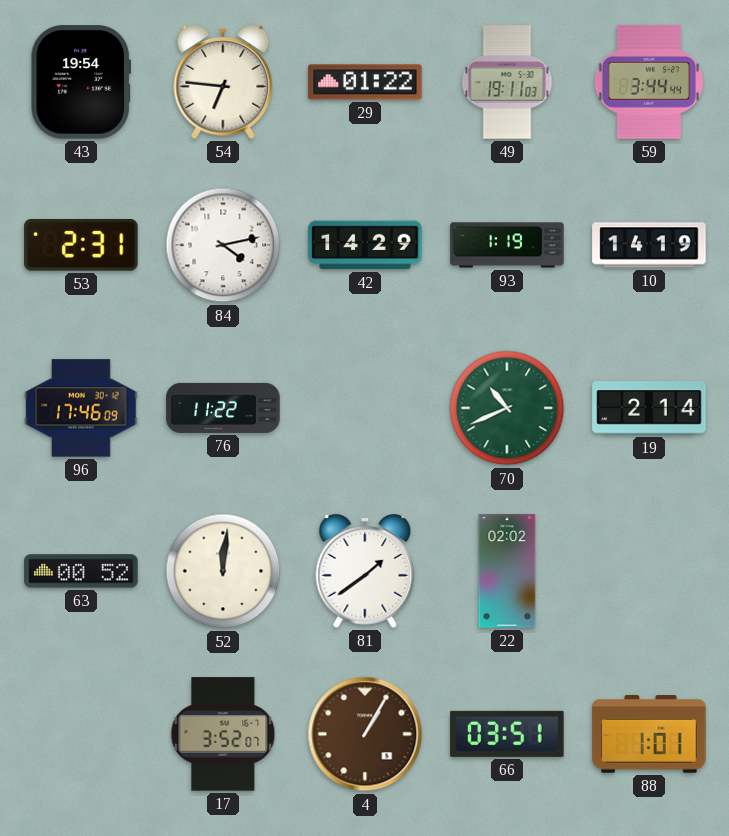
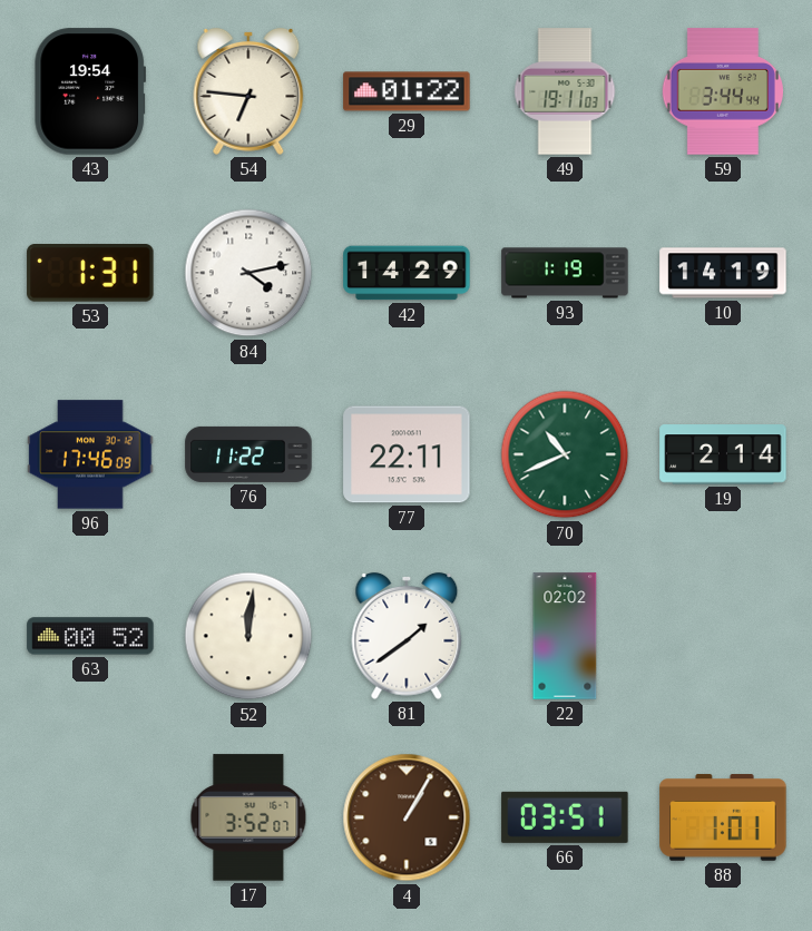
53: 2:31 -> 1:31 (90, 274)
77: none -> 22:11 (407, 454)
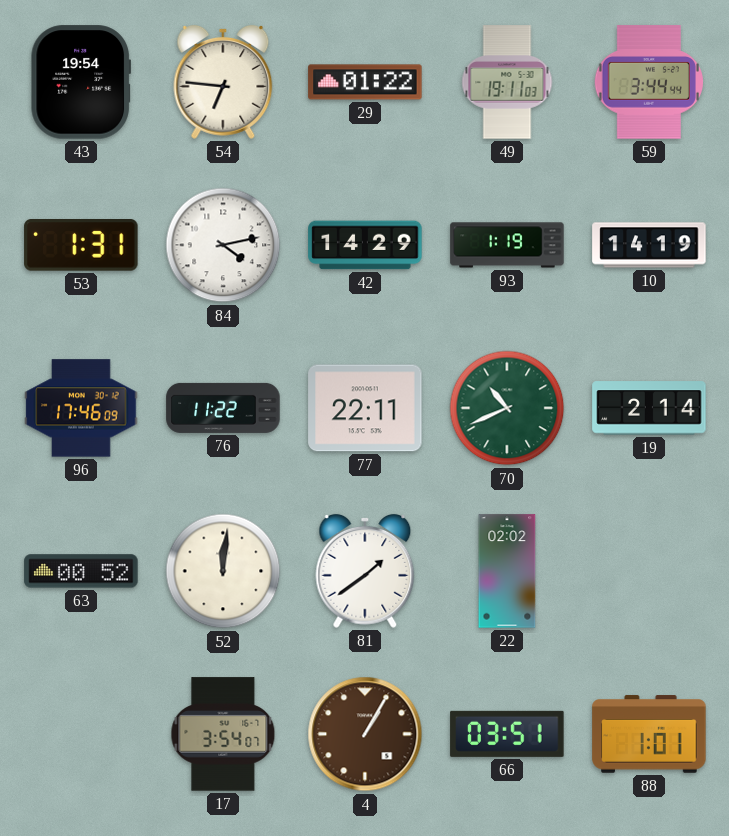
17: 3:52 -> 3:54 (223, 734)
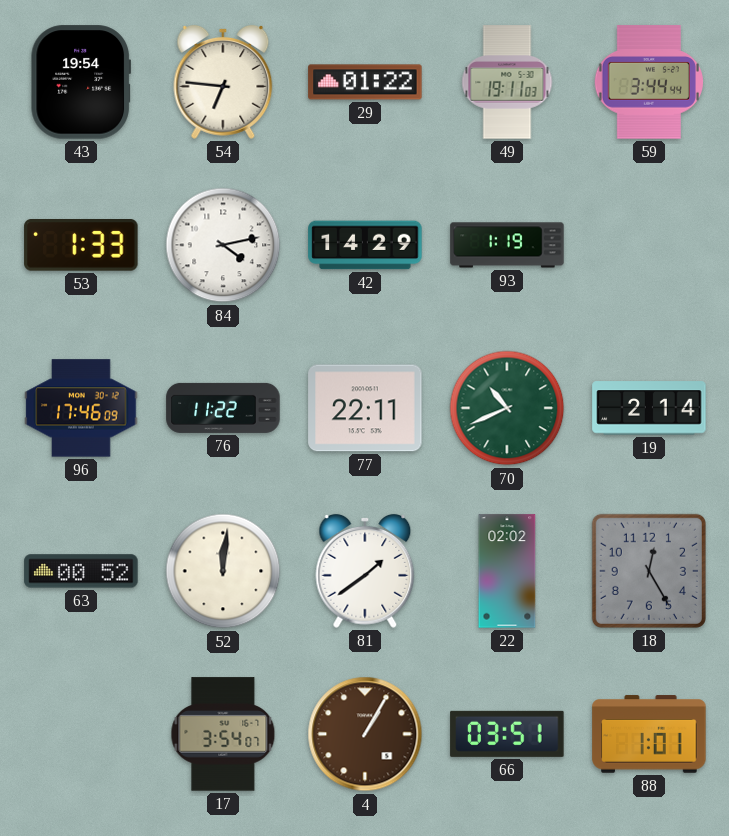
53: 1:31 -> 1:33 (81, 246)
10: 14:19 -> none (649, 245)
18: none -> 12:25 (649, 571)
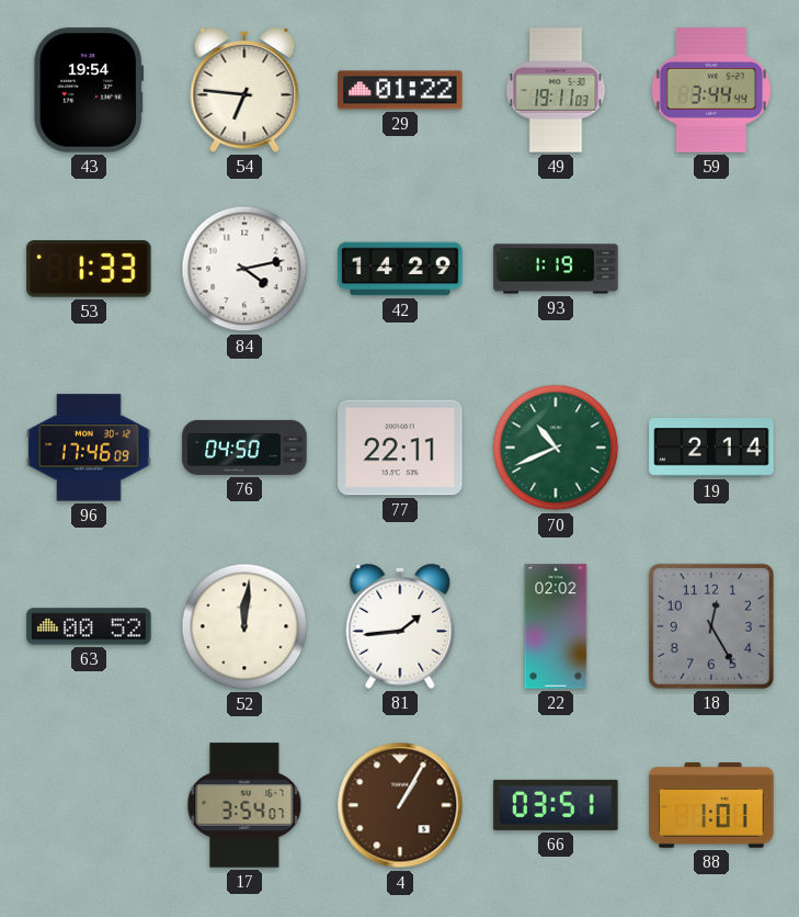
76: 11:22 -> 04:50 (244, 448)
81: 1:39 -> 1:44 (400, 626)
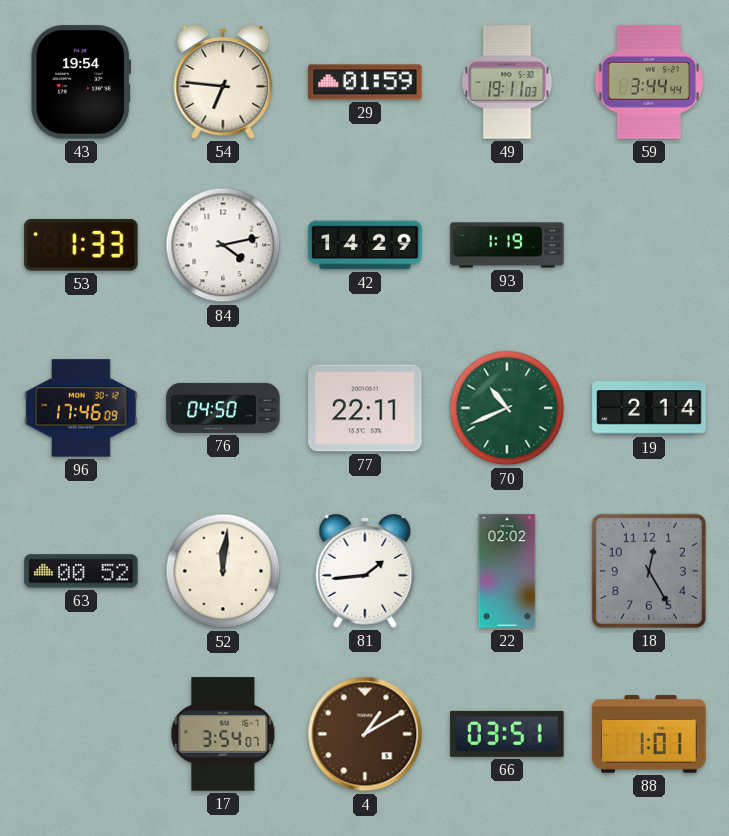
29: 01:22 -> 01:59 (365, 82)
4: 1:05 -> 1:10 (365, 734)
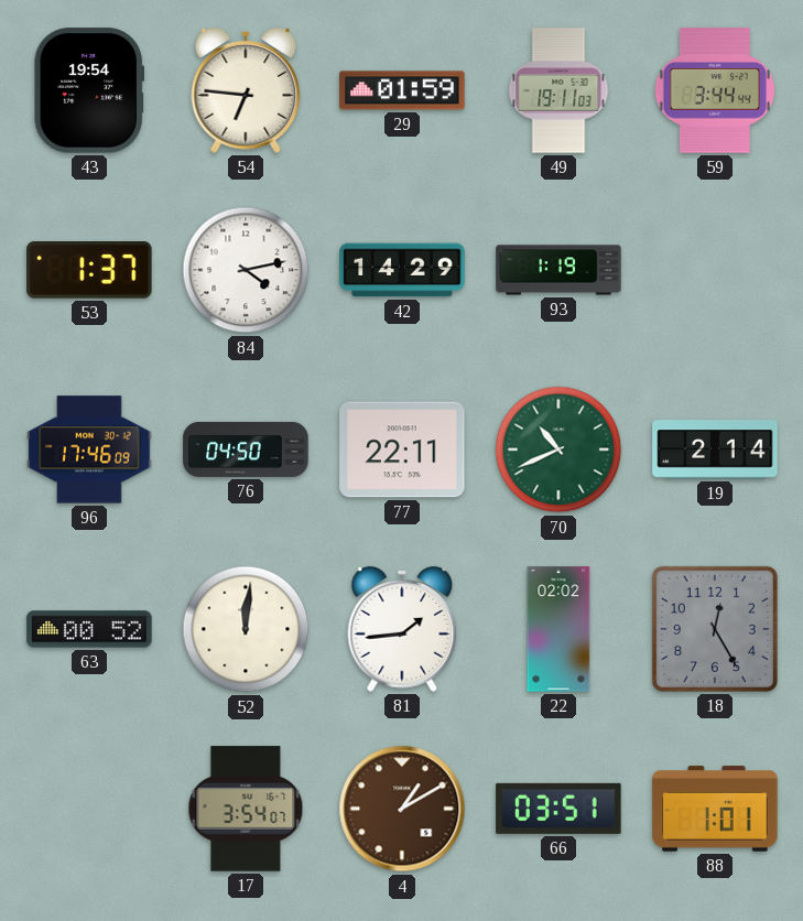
53: 1:33 -> 1:37 (89, 271)
